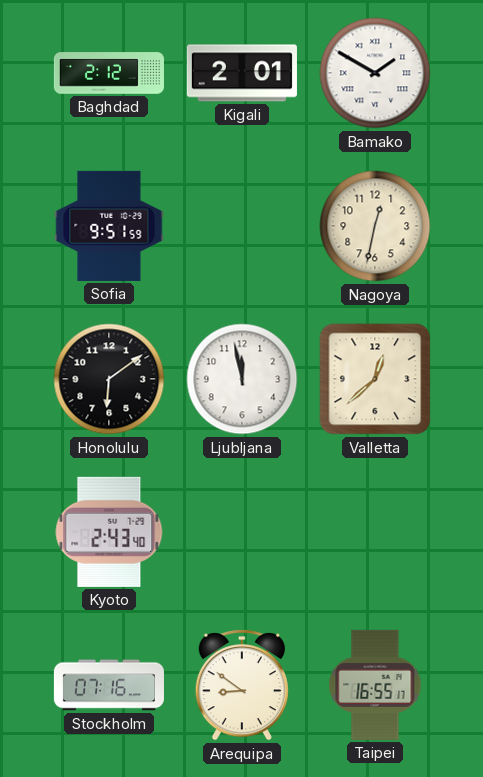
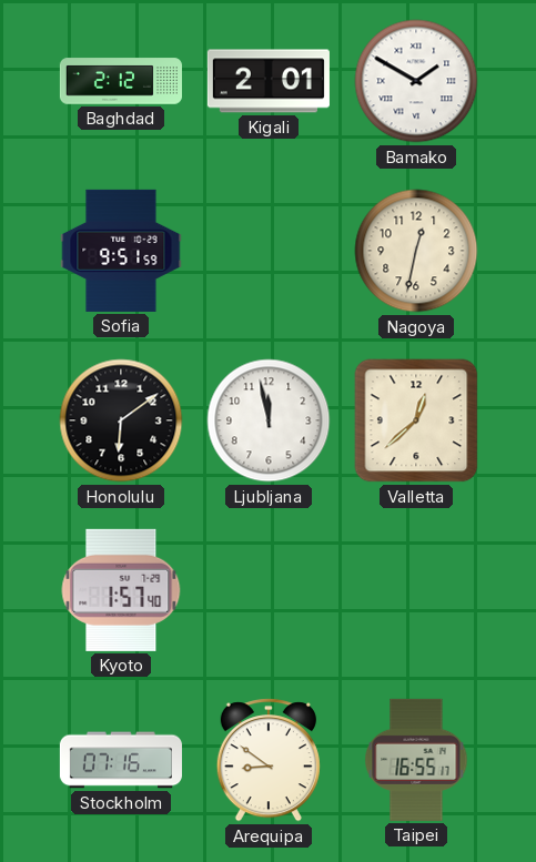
Kyoto: 2:43 -> 1:57 (121, 590)
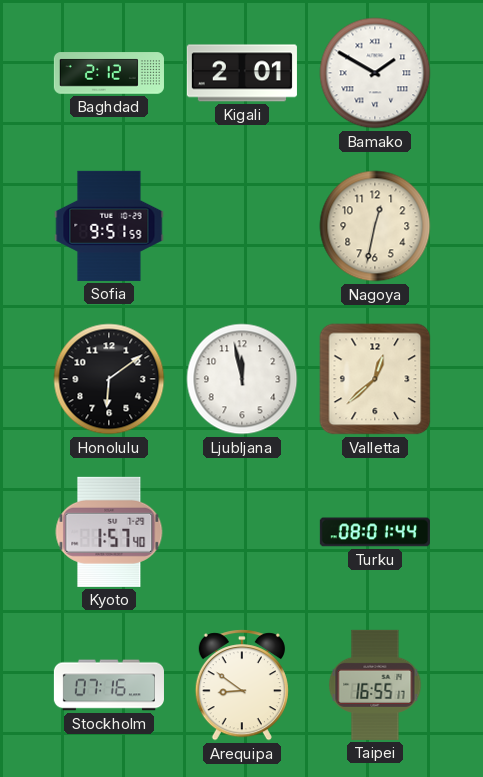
Turku: none -> 08:01 (375, 532)
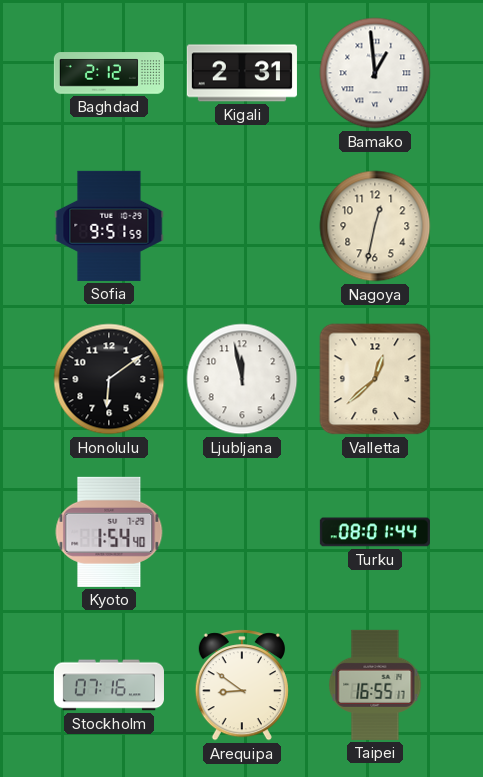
Kigali: 2:01 -> 2:31 (242, 73)
Bamako: 1:50 -> 12:59 (375, 73)
Kyoto: 1:57 -> 1:54 (109, 532)
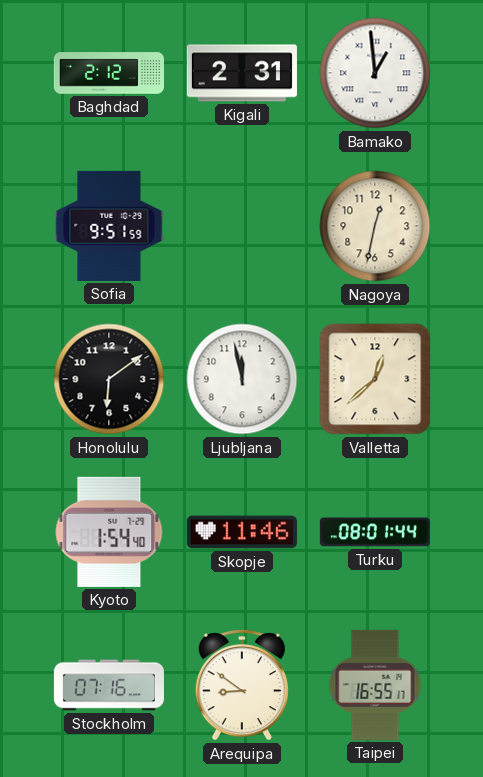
Skopje: none -> 11:46 (242, 532)
